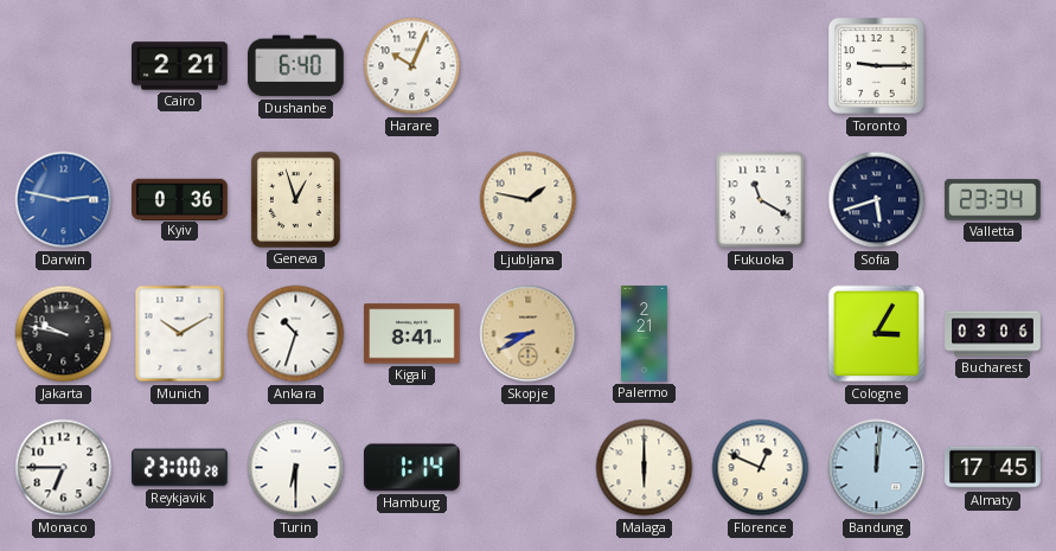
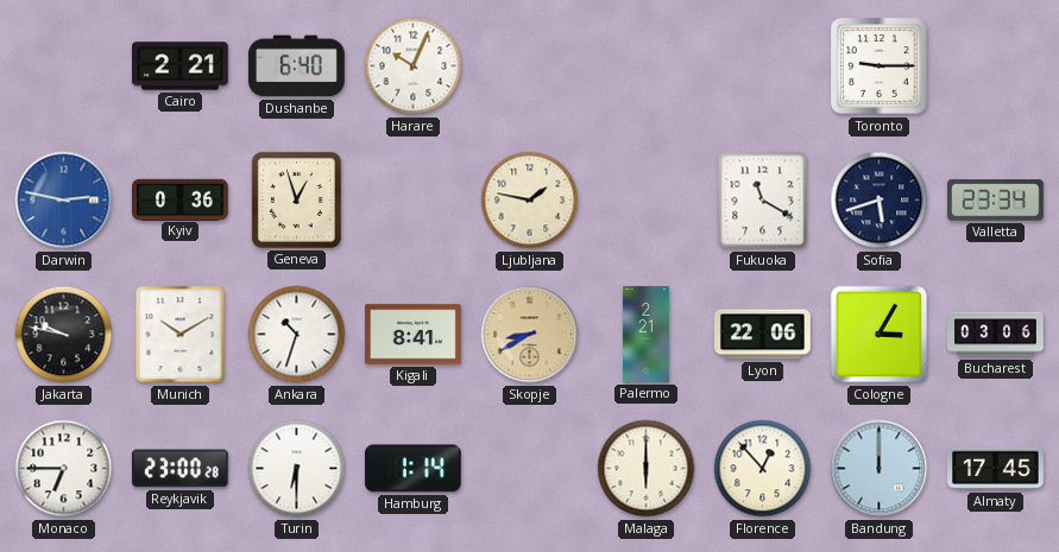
Lyon: none -> 22:06 (763, 335)
Florence: 12:49 -> 12:53 (763, 469)
Bandung: 12:01 -> 12:00 (880, 469)
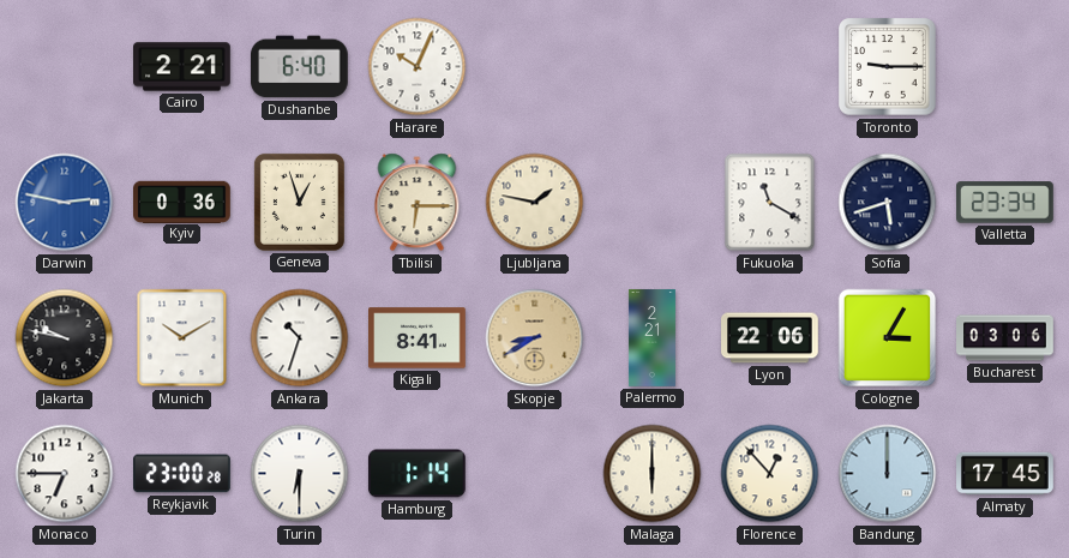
Tbilisi: none -> 6:15 (418, 203)
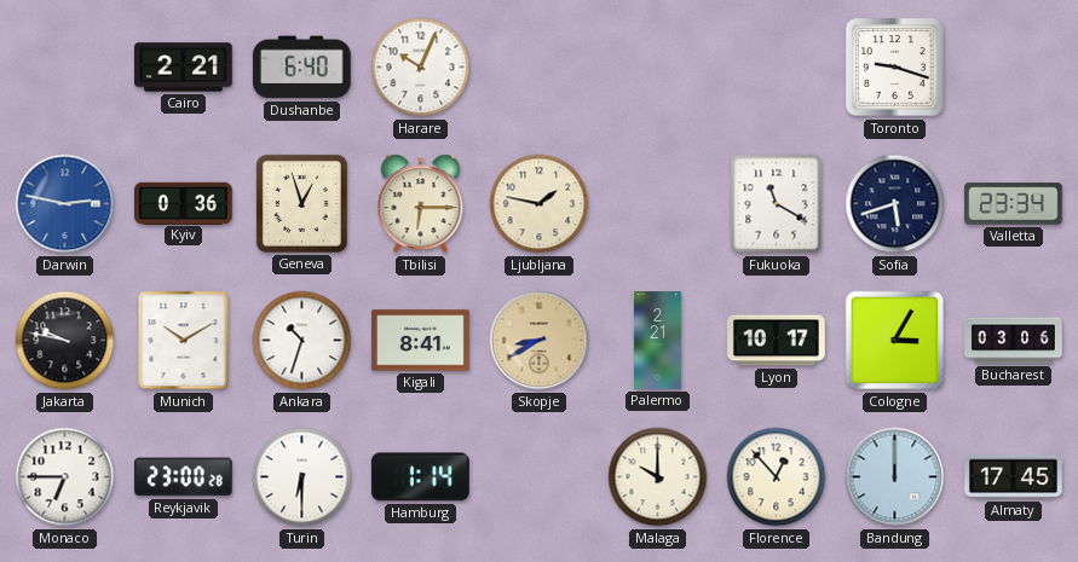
Toronto: 9:15 -> 9:18 (895, 68)
Lyon: 22:06 -> 10:17 (777, 341)
Malaga: 6:00 -> 10:00 (658, 477)
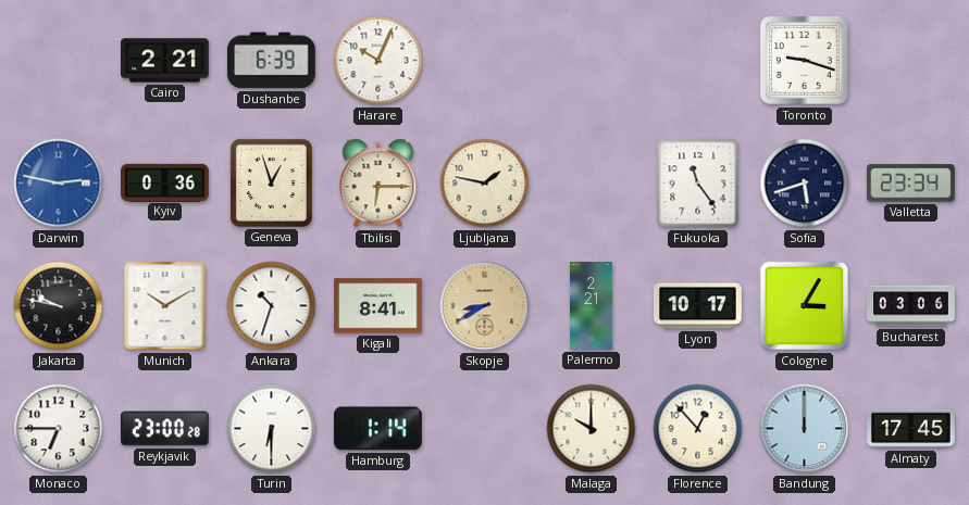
Dushanbe: 6:40 -> 6:39 (272, 61)
Fukuoka: 11:20 -> 11:24 (698, 184)
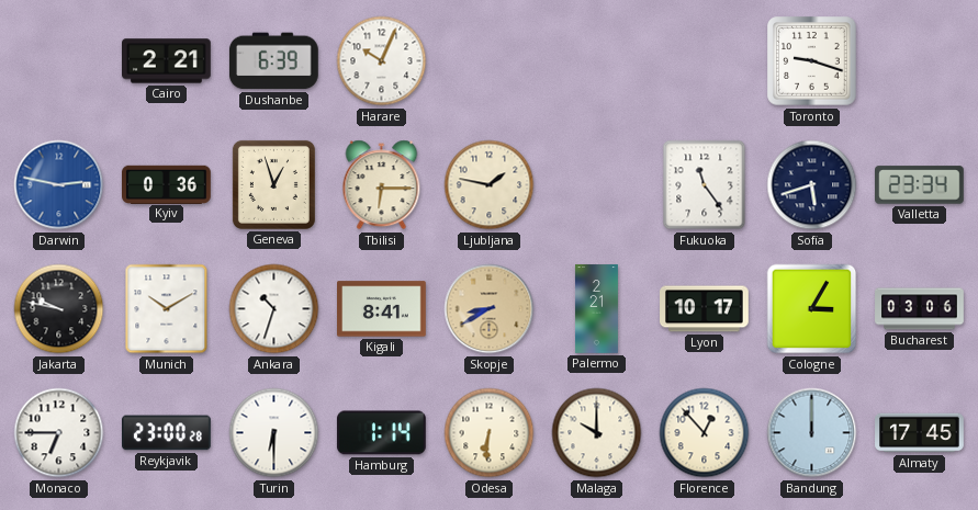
Odesa: none -> 6:31 (490, 433)
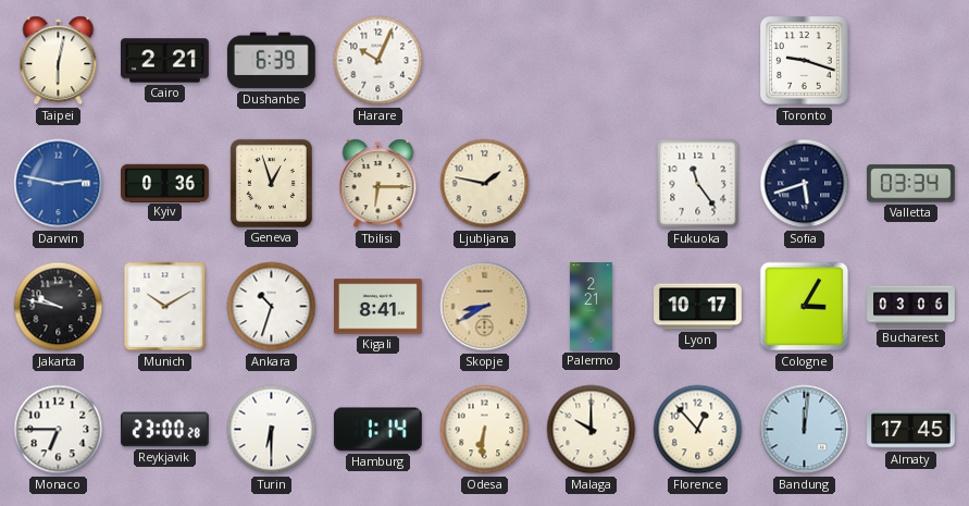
Taipei: none -> 6:02 (59, 61)
Valletta: 23:34 -> 03:34 (911, 184)
Bandung: 12:00 -> 12:01 (805, 430)
